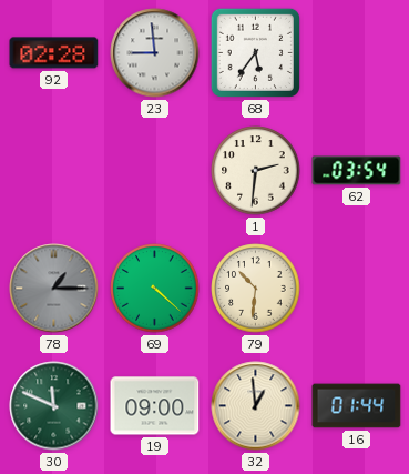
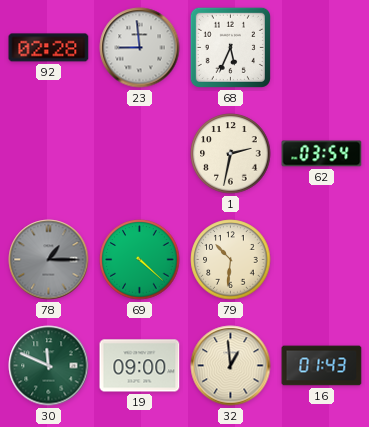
68: 5:36 -> 5:34 (230, 47)
1: 2:31 -> 2:32 (231, 154)
16: 01:44 -> 01:43 (322, 366)
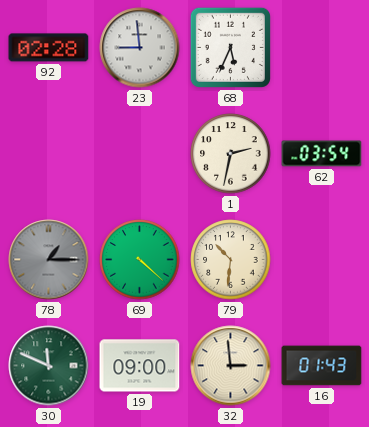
32: 12:59 -> 2:59 (231, 366)
